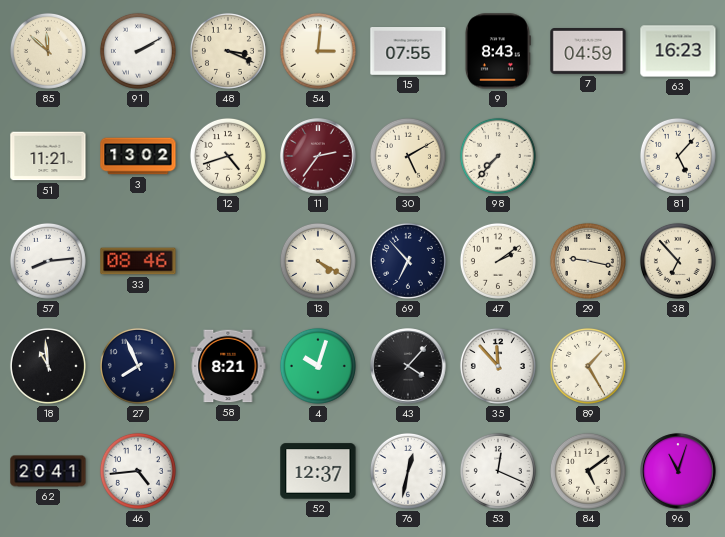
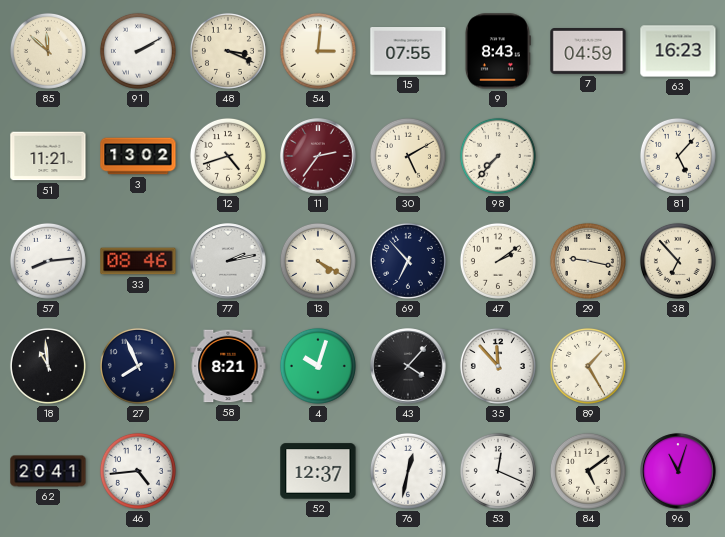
77: none -> 2:13 (228, 261)
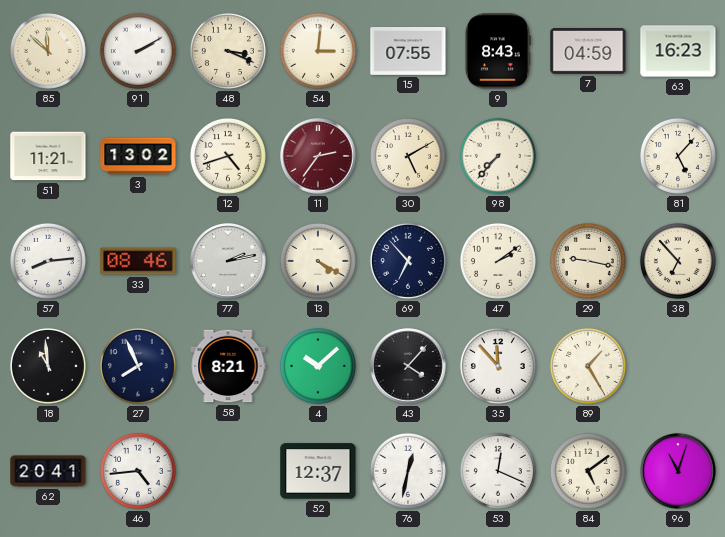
4: 10:03 -> 10:08 (318, 366)
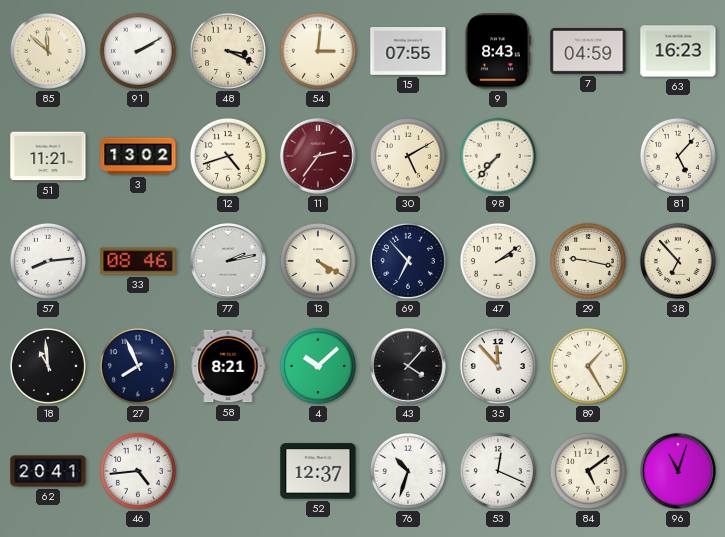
76: 12:32 -> 10:33 (408, 471)
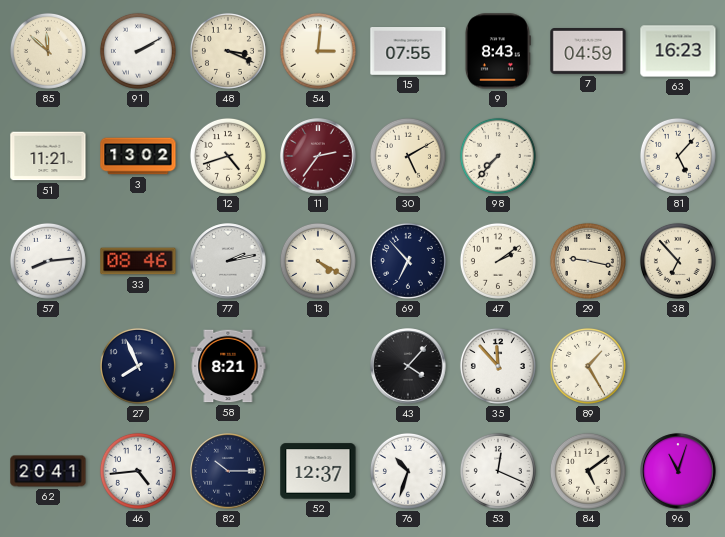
18: 10:59 -> none (48, 366)
4: 10:08 -> none (318, 366)
82: none -> 10:15 (228, 471)
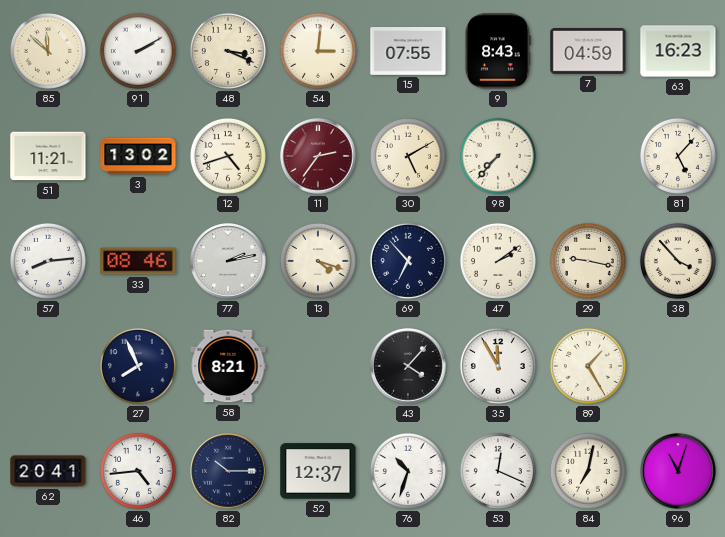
13: 4:20 -> 4:18 (318, 261)
38: 6:53 -> 3:53 (678, 261)
35: 11:53 -> 11:55 (498, 366)
84: 5:09 -> 7:02 (588, 471)
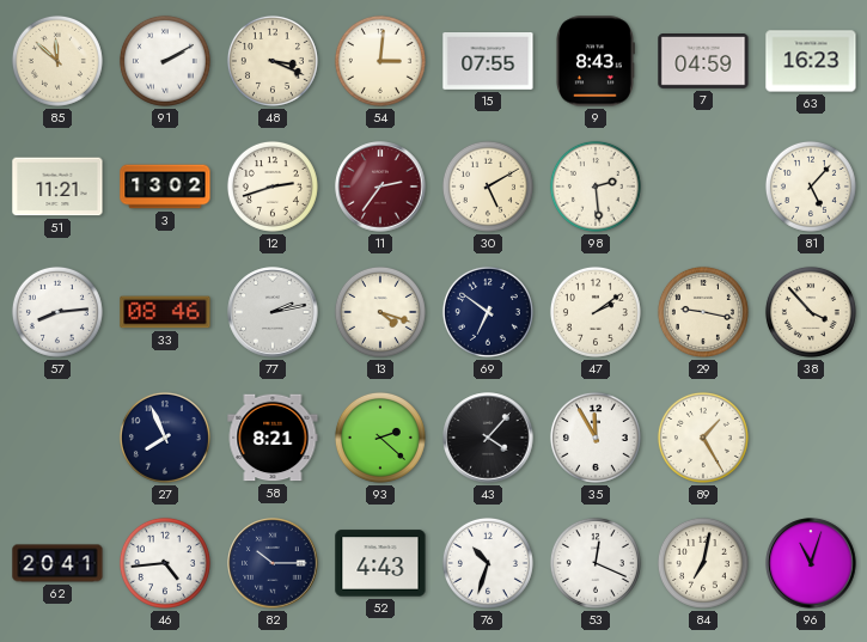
12: 4:42 -> 2:42 (273, 187)
98: 7:37 -> 2:29 (596, 187)
69: 6:53 -> 6:51 (488, 312)
93: none -> 2:22 (380, 438)
52: 12:37 -> 4:43 (380, 563)
